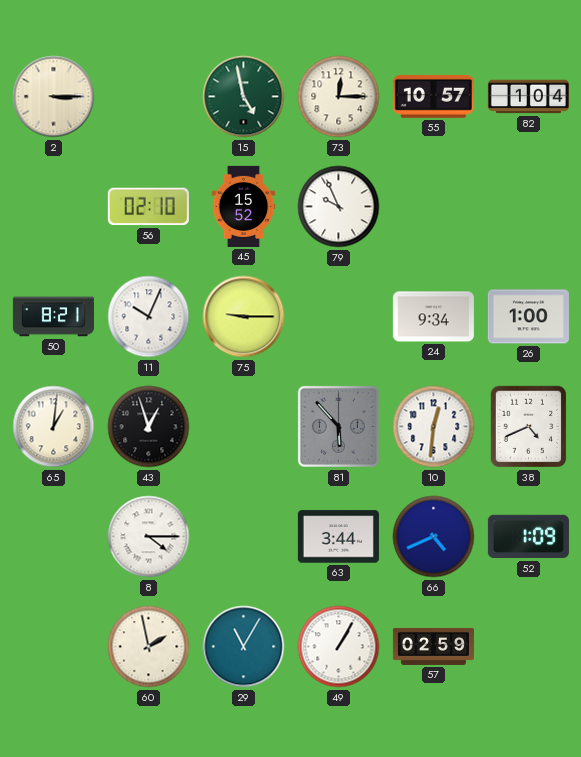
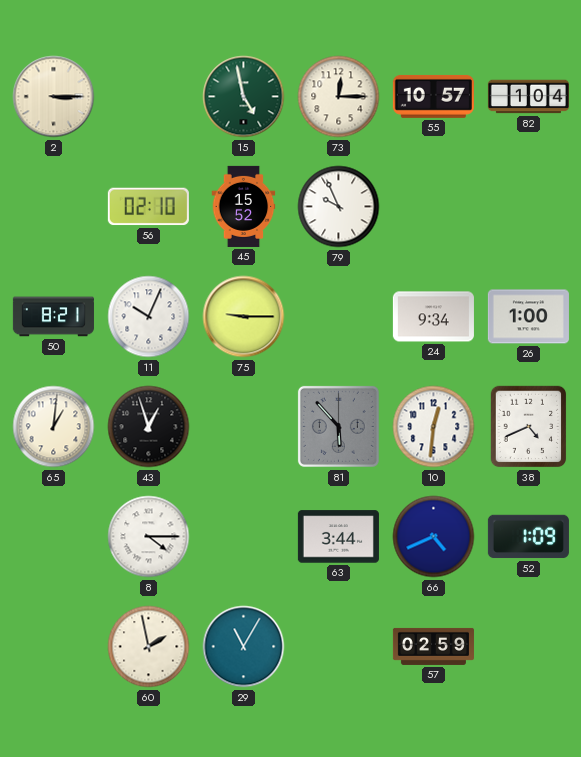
49: 1:05 -> none (339, 647)
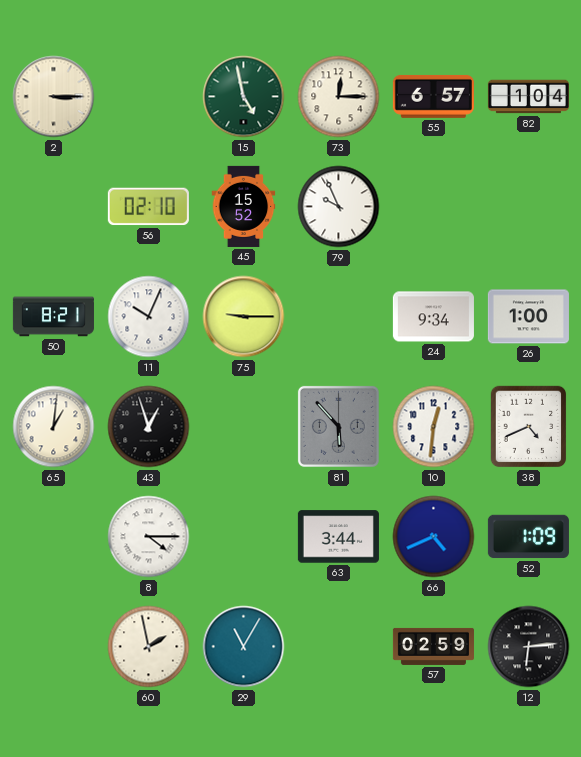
55: 10:57 -> 6:57 (433, 96)
12: none -> 6:14 (529, 647)
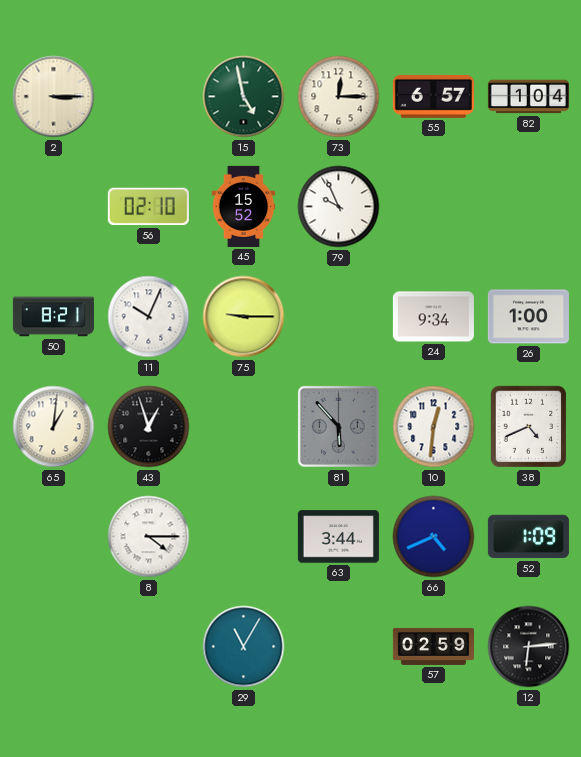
60: 1:58 -> none (149, 647)
